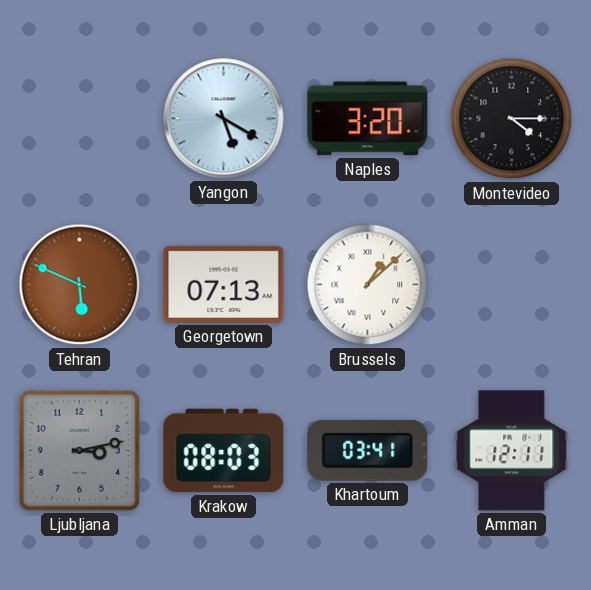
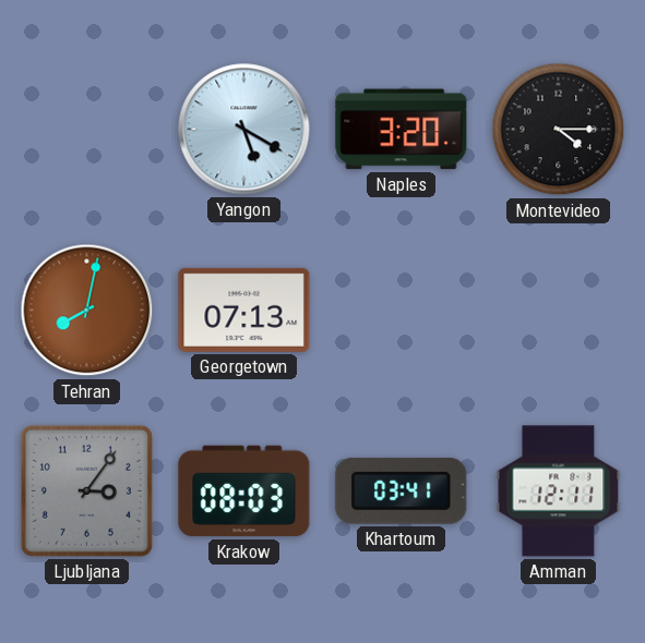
Tehran: 5:49 -> 8:02 (87, 311)
Brussels: 1:08 -> none (368, 285)
Ljubljana: 3:13 -> 3:06 (86, 490)
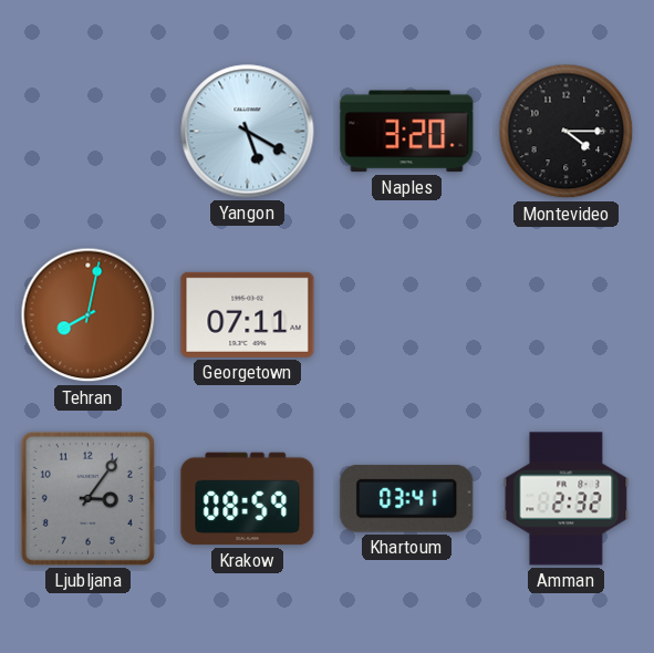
Georgetown: 07:13 -> 07:11 (248, 314)
Krakow: 08:03 -> 08:59 (248, 499)
Amman: 12:11 -> 2:32 (567, 499)
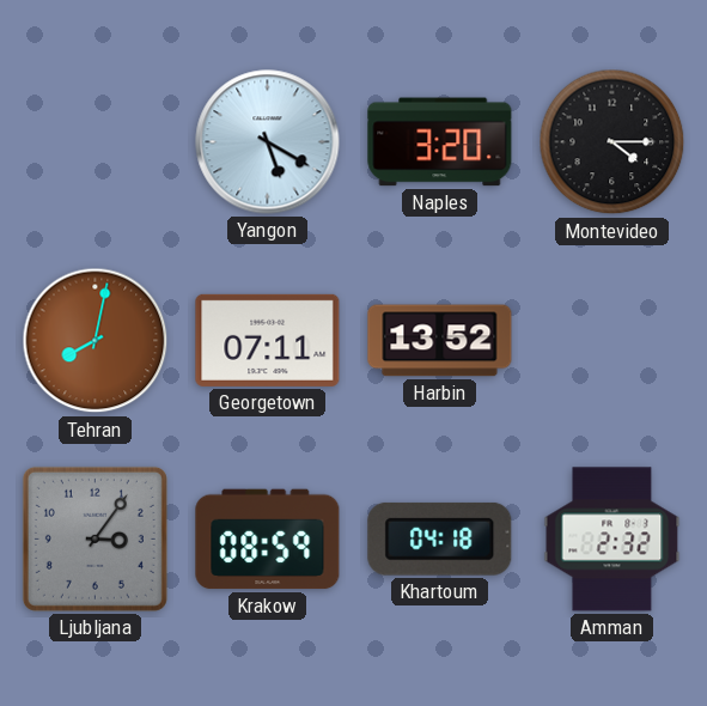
Harbin: none -> 13:52 (440, 341)
Khartoum: 03:41 -> 04:18 (440, 538)
